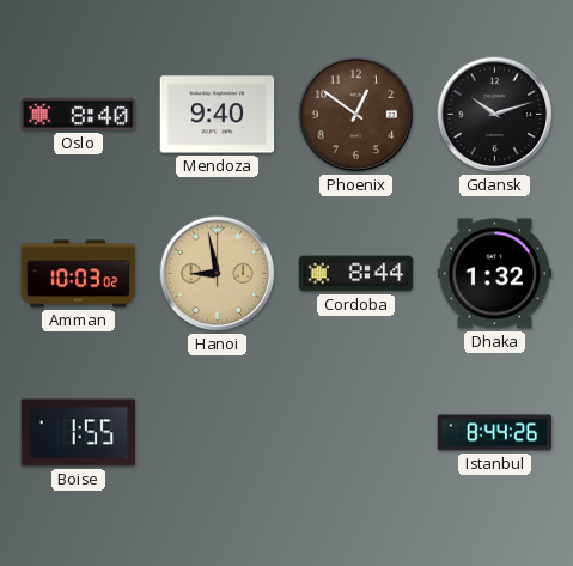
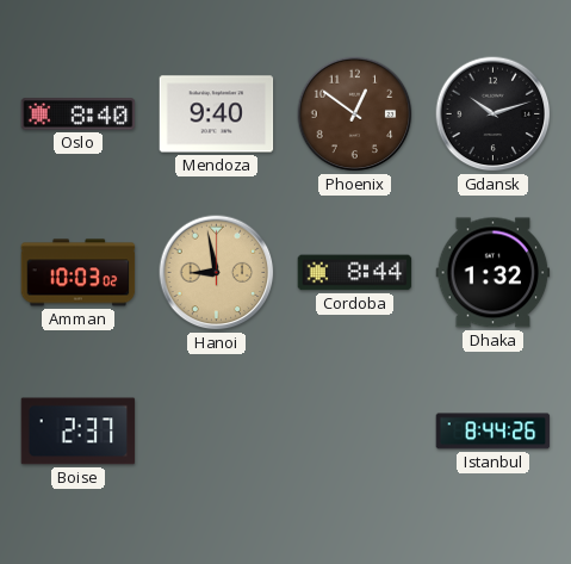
Boise: 1:55 -> 2:37 (79, 432)
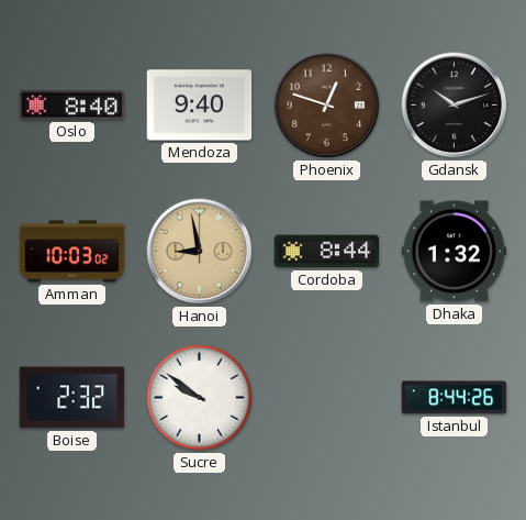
Phoenix: 12:51 -> 12:48 (327, 106)
Boise: 2:37 -> 2:32 (72, 398)
Sucre: none -> 9:51 (200, 398)
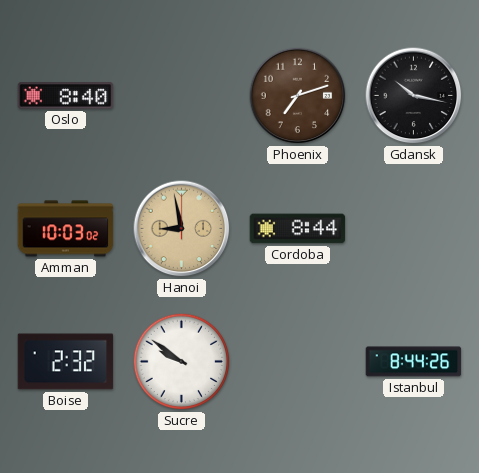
Mendoza: 9:40 -> none (200, 106)
Phoenix: 12:48 -> 7:12 (298, 96)
Gdansk: 10:12 -> 10:17 (414, 96)
Dhaka: 1:32 -> none (455, 252)
